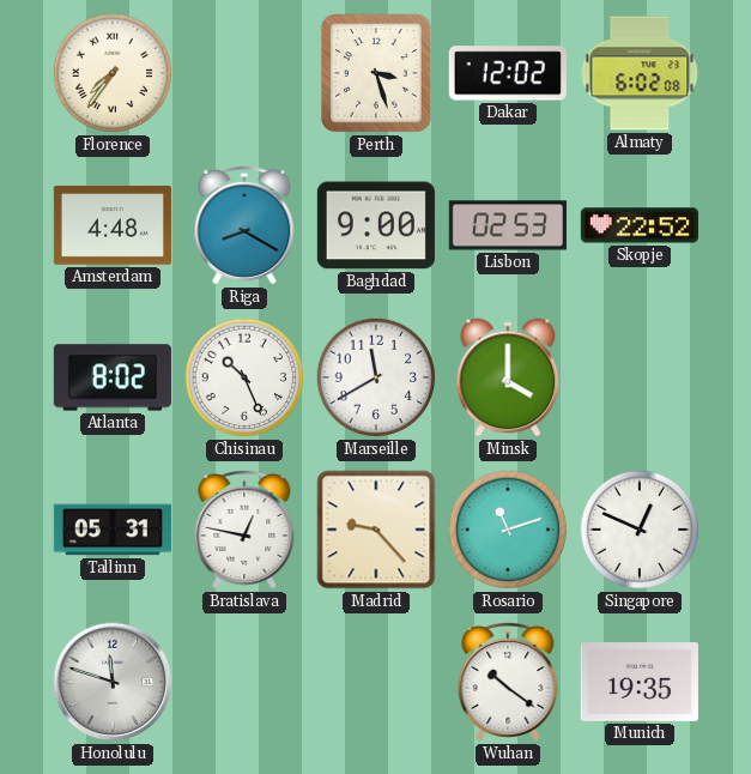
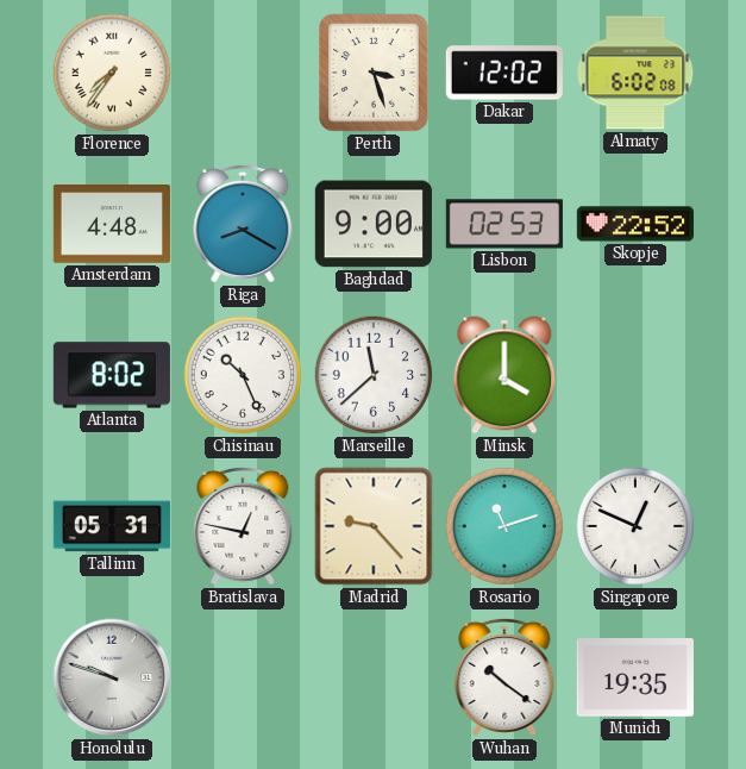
Marseille: 11:40 -> 11:38 (374, 375)
Honolulu: 11:48 -> 9:48 (112, 677)
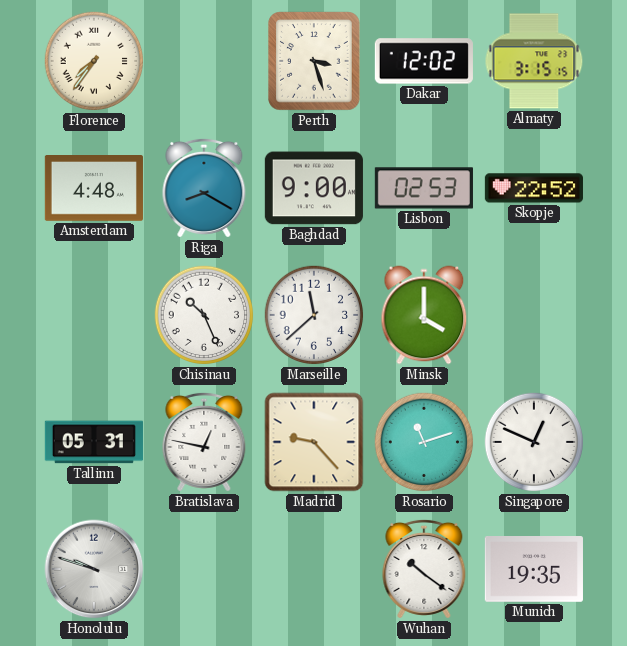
Almaty: 6:02 -> 3:15 (534, 61)
Atlanta: 8:02 -> none (112, 375)
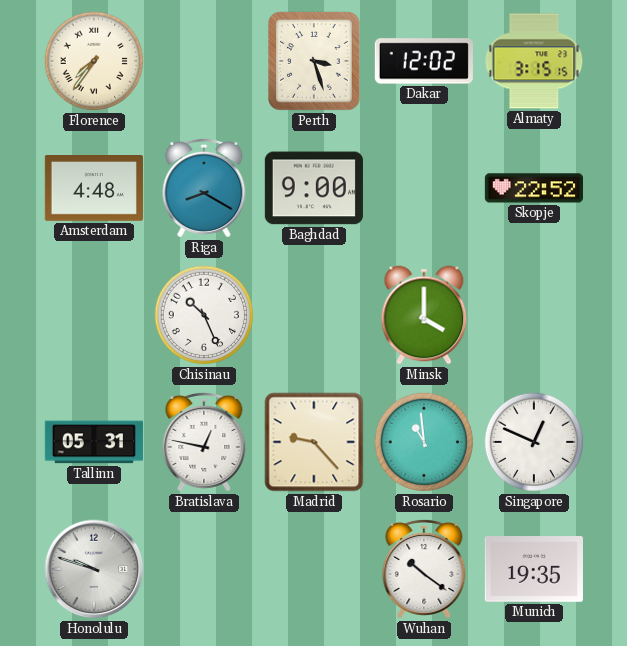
Lisbon: 02:53 -> none (424, 188)
Marseille: 11:38 -> none (314, 315)
Rosario: 11:12 -> 10:59 (424, 442)
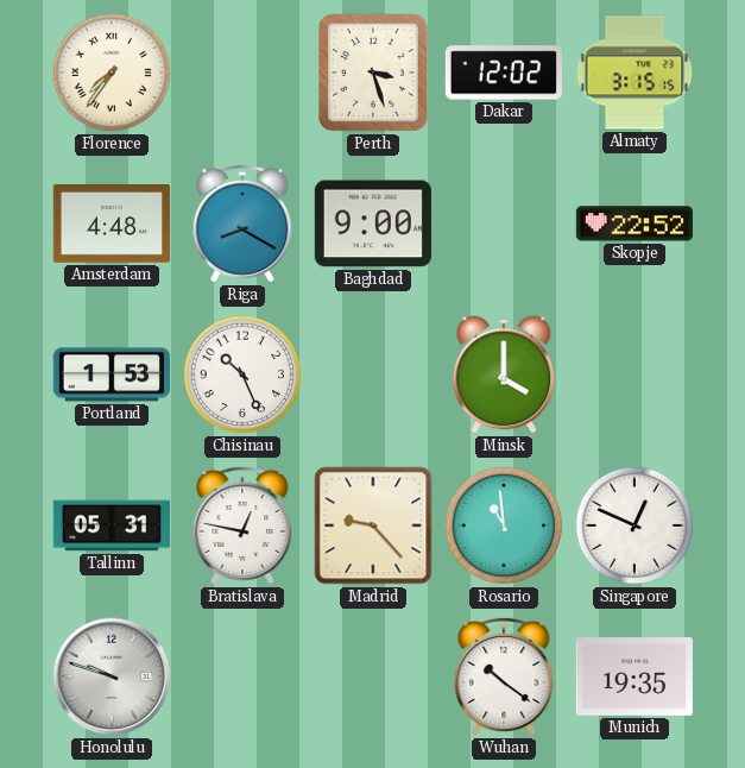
Portland: none -> 1:53 (112, 374)
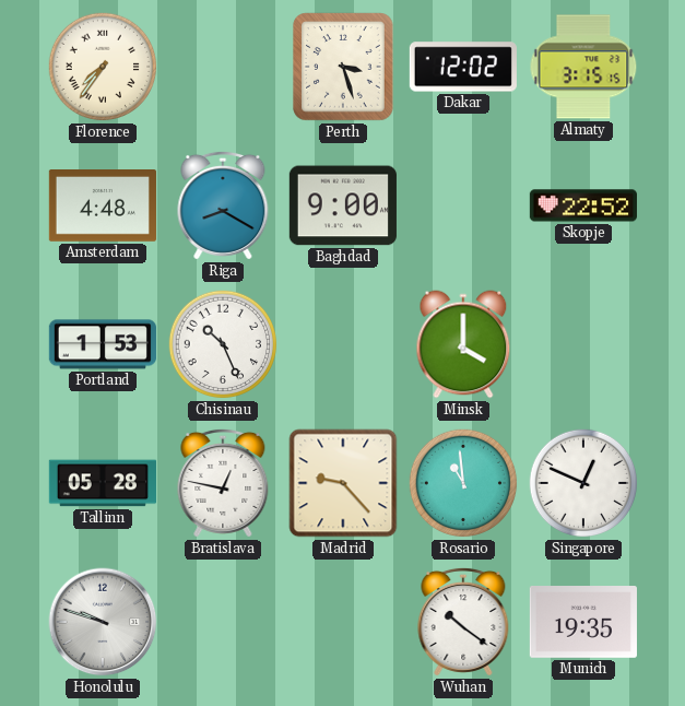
Tallinn: 05:31 -> 05:28 (103, 483)
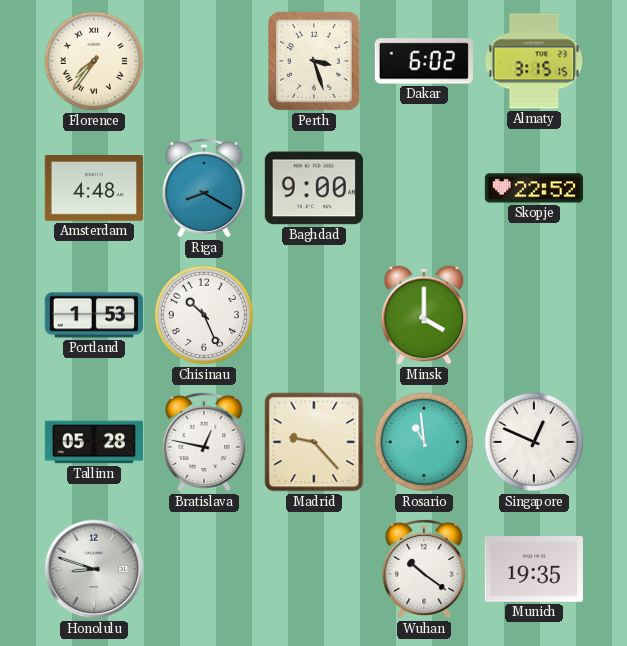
Dakar: 12:02 -> 6:02 (424, 61)
Honolulu: 9:48 -> 8:48 (94, 569)
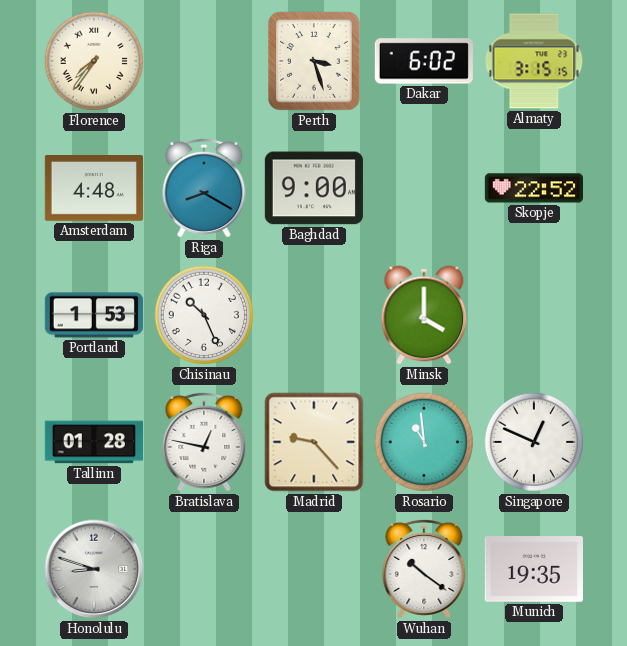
Tallinn: 05:28 -> 01:28 (94, 442)
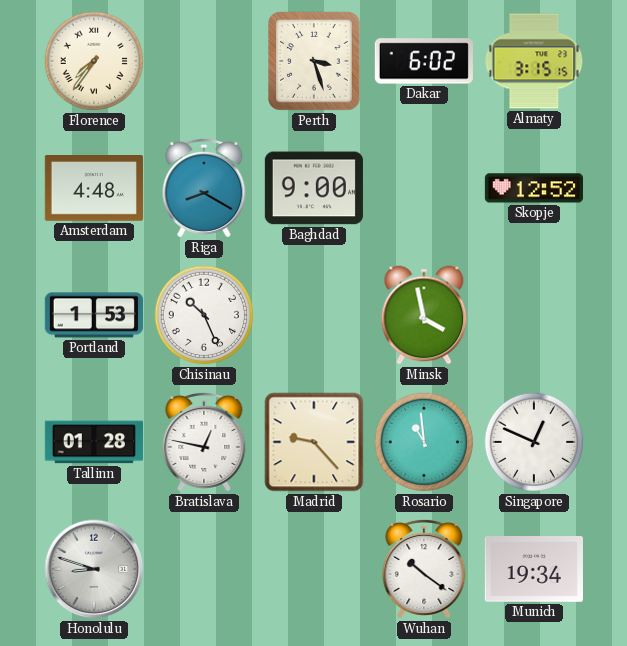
Skopje: 22:52 -> 12:52 (534, 188)
Minsk: 4:00 -> 3:58 (424, 315)
Munich: 19:35 -> 19:34 (534, 570)
